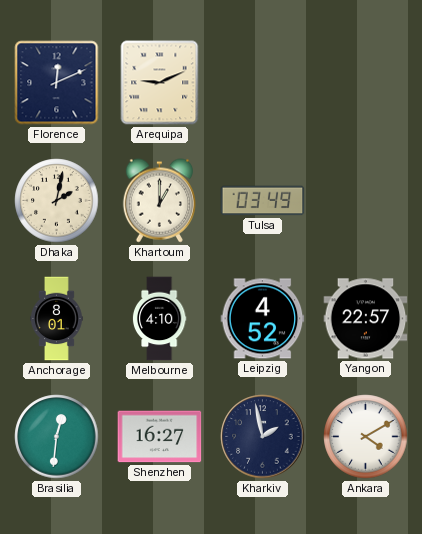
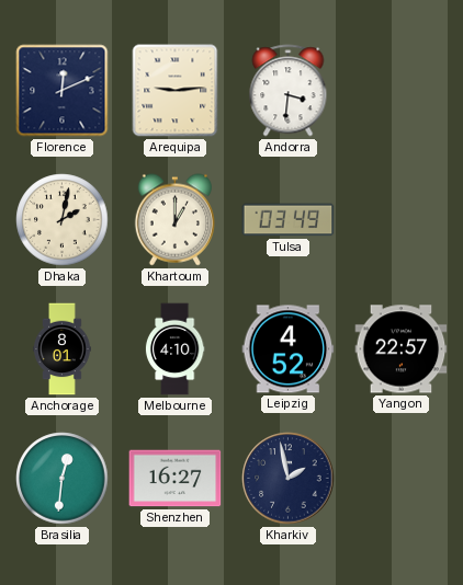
Arequipa: 9:11 -> 9:14 (176, 91)
Andorra: none -> 3:31 (289, 91)
Ankara: 4:10 -> none (366, 437)
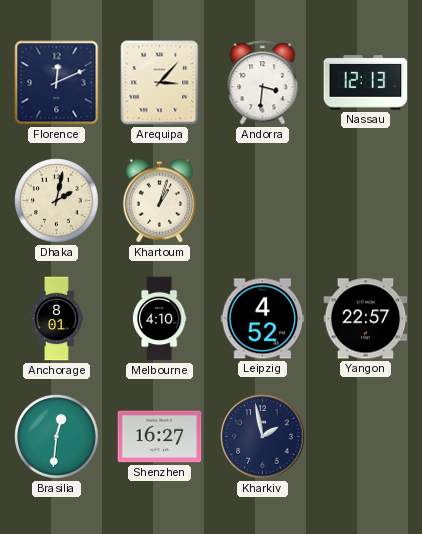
Arequipa: 9:14 -> 3:07 (160, 83)
Nassau: none -> 12:13 (366, 83)
Khartoum: 1:00 -> 1:03 (159, 201)
Tulsa: 03:49 -> none (289, 220)
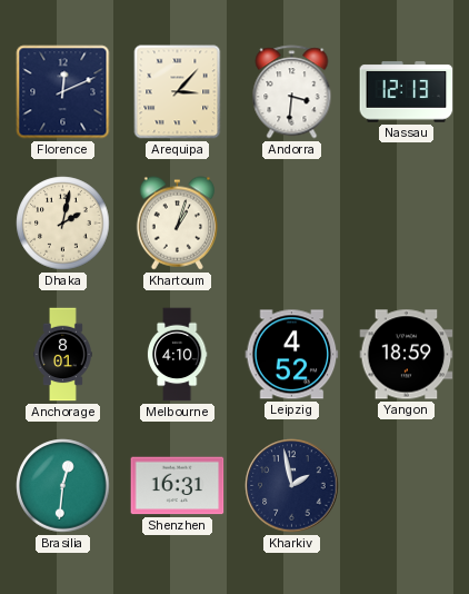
Yangon: 22:57 -> 18:59 (407, 355)
Shenzhen: 16:27 -> 16:31 (178, 486)
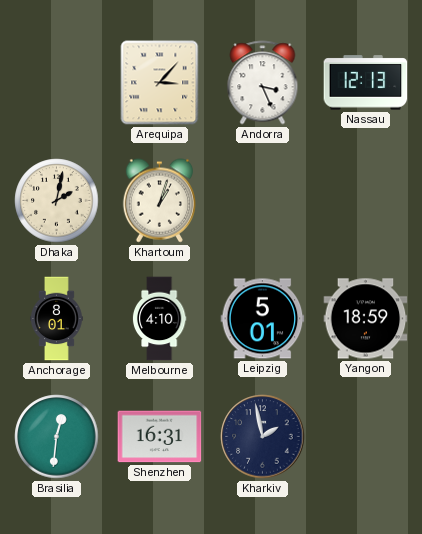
Florence: 12:11 -> none (63, 92)
Andorra: 3:31 -> 3:26 (263, 83)
Leipzig: 4:52 -> 5:01 (263, 319)
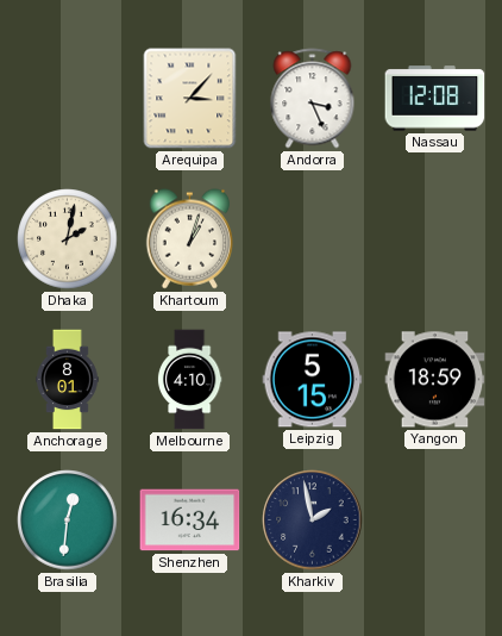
Nassau: 12:13 -> 12:08 (435, 99)
Leipzig: 5:01 -> 5:15 (313, 380)
Shenzhen: 16:31 -> 16:34 (190, 520)
